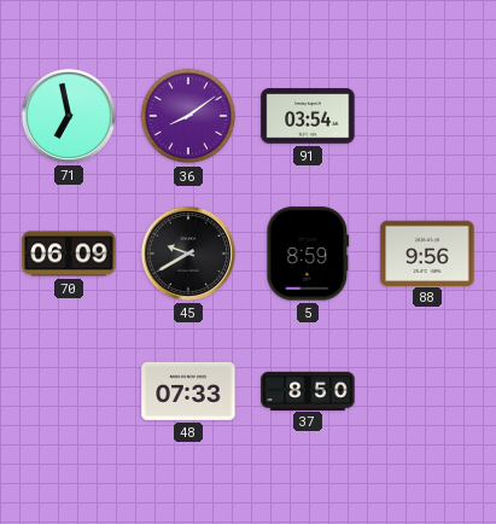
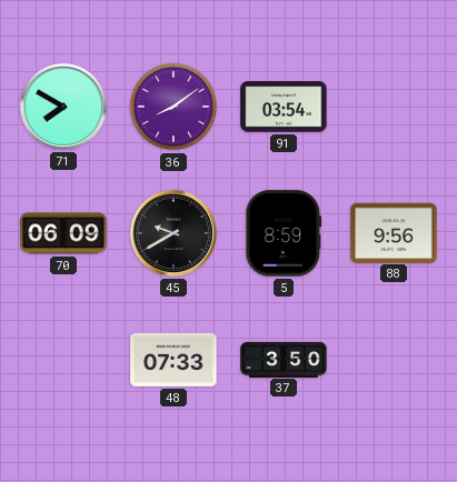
71: 6:58 -> 7:50 (63, 107)
37: 8:50 -> 3:50 (284, 359)
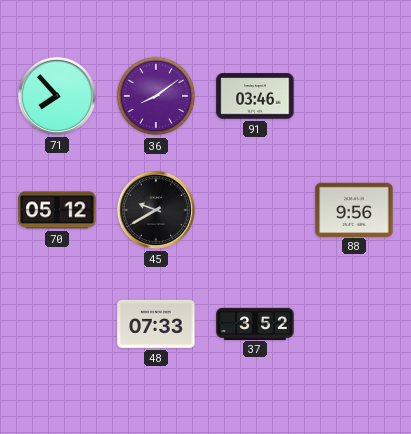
71: 7:50 -> 7:53 (57, 96)
91: 03:54 -> 03:46 (255, 96)
70: 06:09 -> 05:12 (57, 210)
5: 8:59 -> none (284, 233)
37: 3:50 -> 3:52 (255, 323)
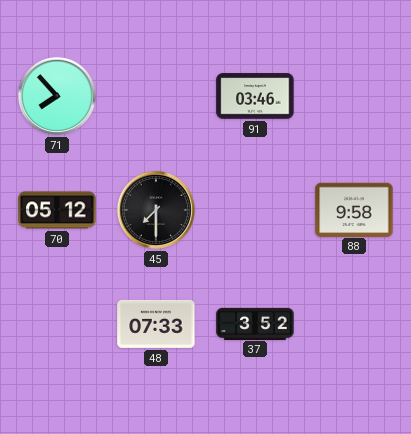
36: 8:09 -> none (156, 96)
45: 9:40 -> 7:30 (156, 210)
88: 9:56 -> 9:58 (354, 209)
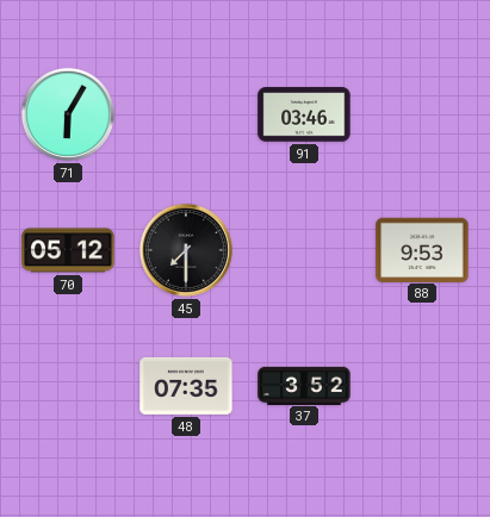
71: 7:53 -> 6:05 (68, 114)
88: 9:58 -> 9:53 (422, 249)
48: 07:33 -> 07:35 (186, 386)
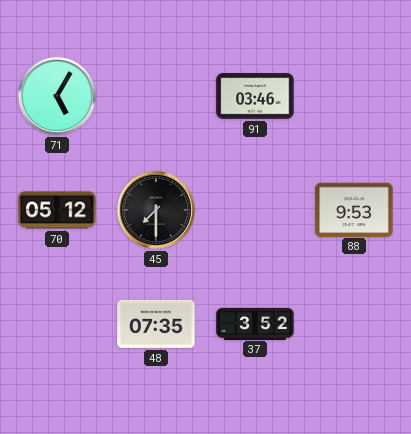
71: 6:05 -> 5:05 (57, 96)
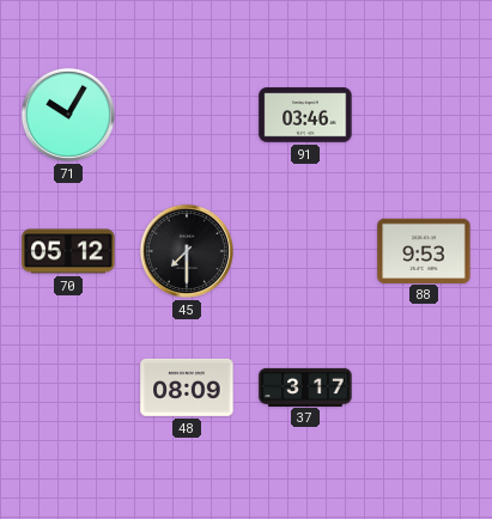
71: 5:05 -> 10:05 (68, 115)
48: 07:35 -> 08:09 (187, 387)
37: 3:52 -> 3:17 (305, 386)
